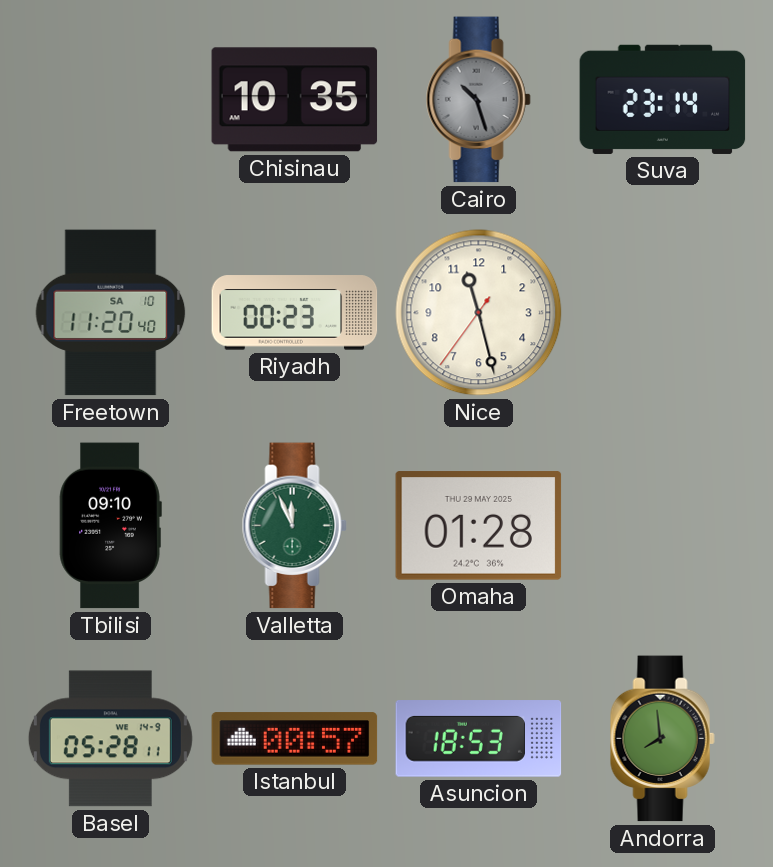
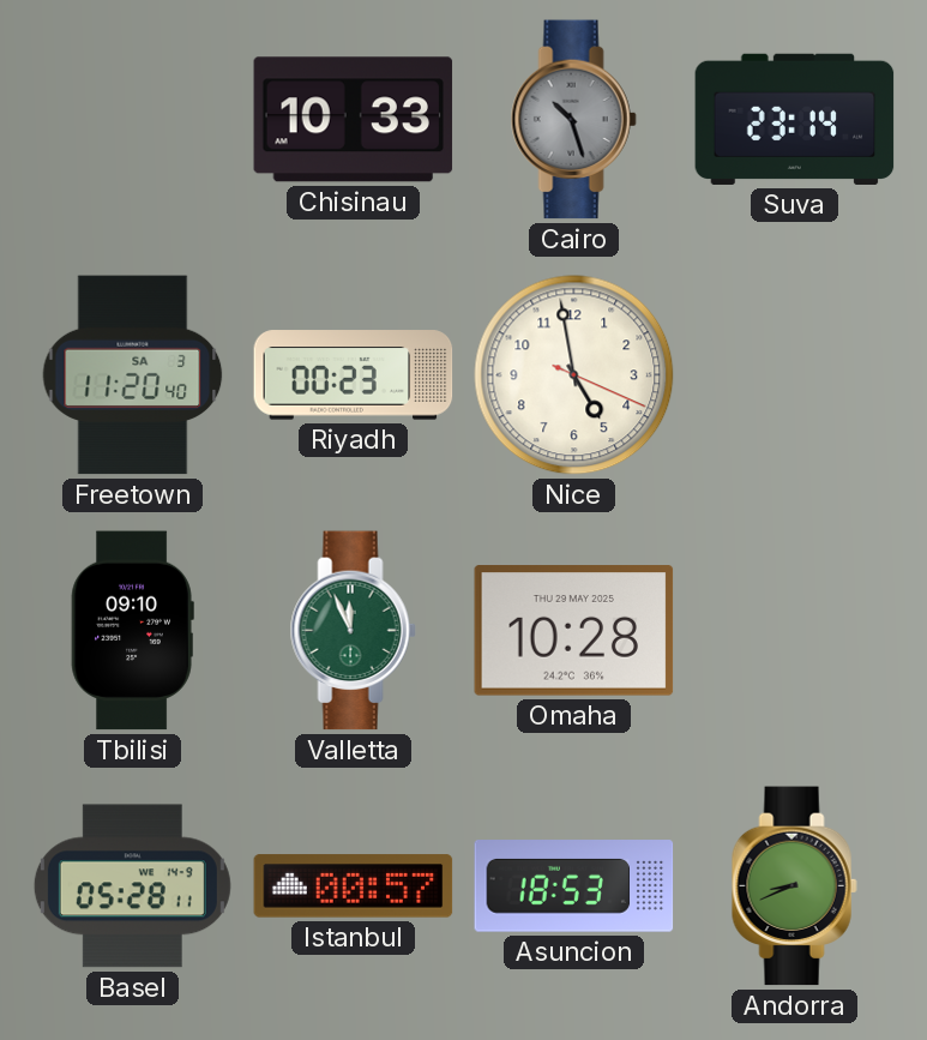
Chisinau: 10:35 -> 10:33 (354, 120)
Freetown date: SA 10 -> SA 3 (133, 375)
Nice: 11:27 -> 4:58 (574, 375)
Omaha: 01:28 -> 10:28 (574, 631)
Andorra: 7:59 -> 8:41 (794, 886)
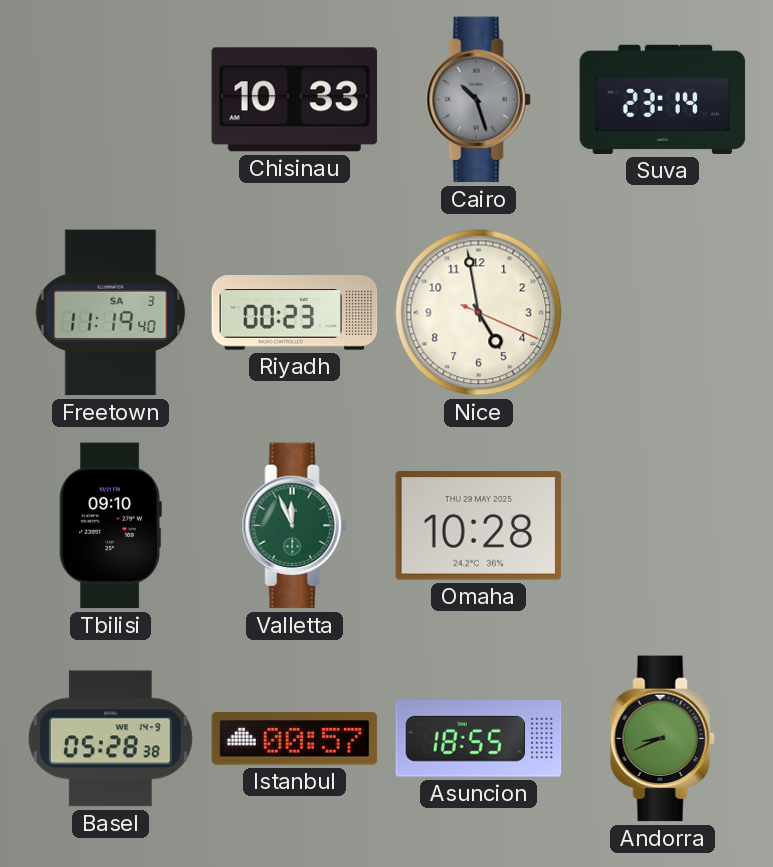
Freetown: 11:20 -> 11:19 (111, 313)
Basel: 05:28:11 -> 05:28:38 (110, 739)
Asuncion: 18:53 -> 18:55 (479, 739)
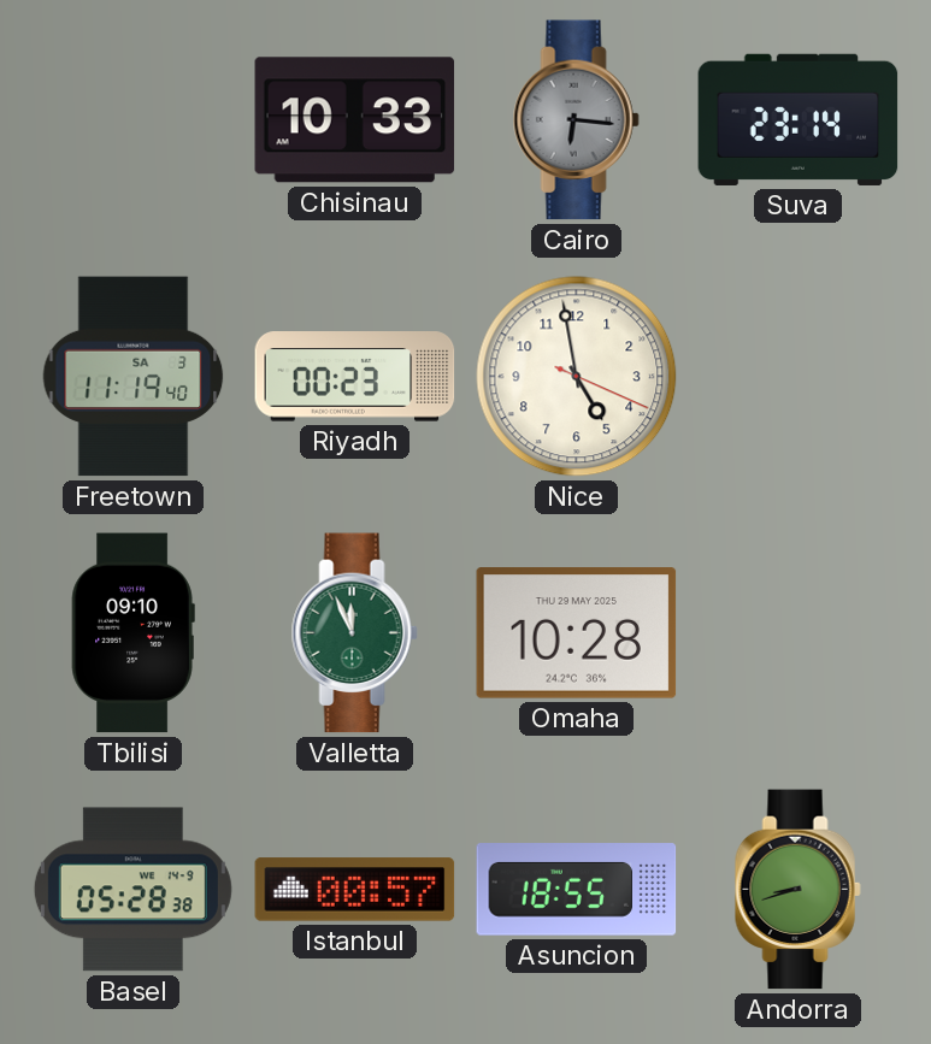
Cairo: 10:27 -> 6:16 (576, 120)
Andorra: 8:41 -> 8:42 (797, 890)
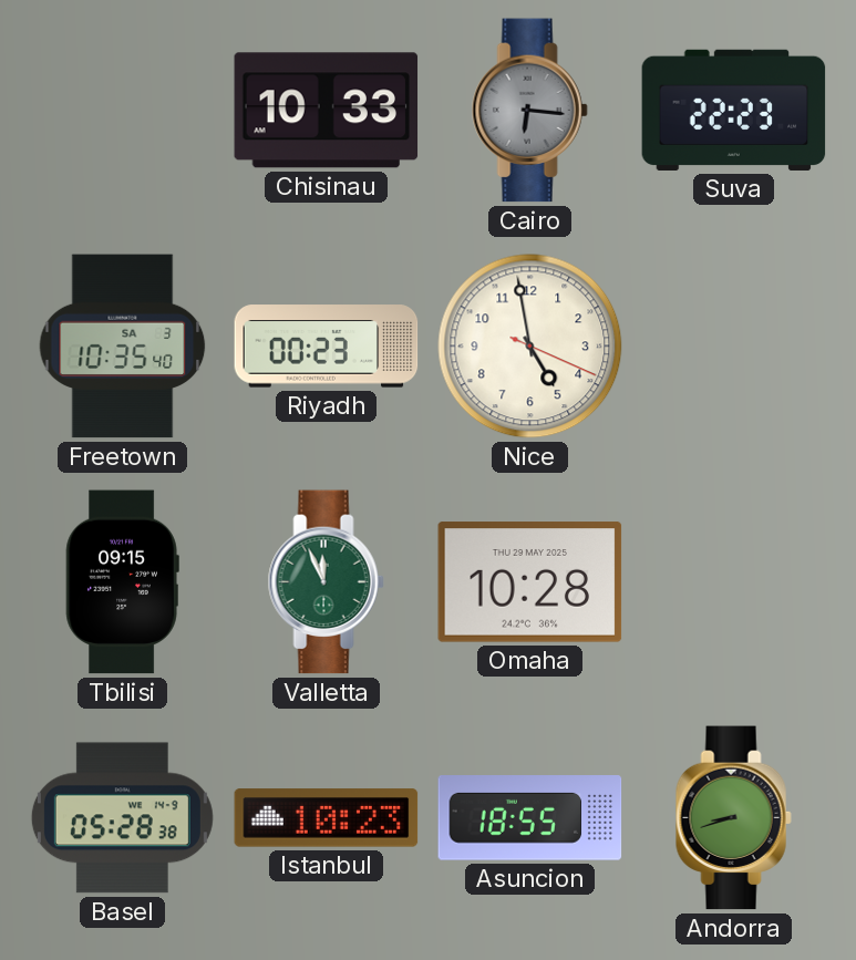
Suva: 23:14 -> 22:23 (734, 110)
Freetown: 11:19 -> 10:35 (123, 347)
Tbilisi: 09:10 -> 09:15 (122, 582)
Istanbul: 00:57 -> 10:23 (327, 818)
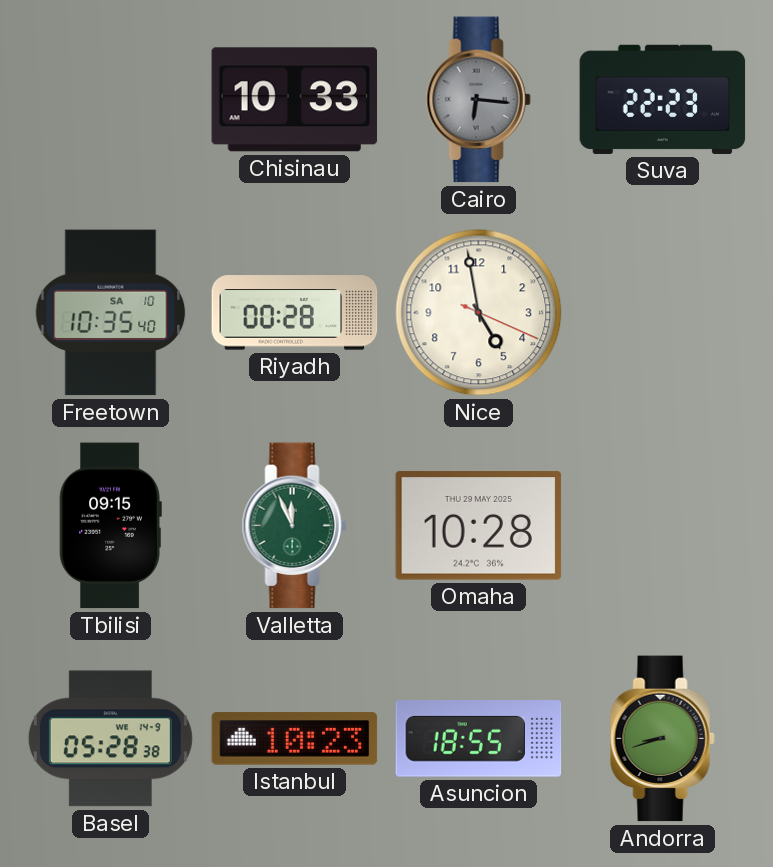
Freetown date: SA 3 -> SA 10 (111, 313)
Riyadh: 00:23 -> 00:28 (295, 313)
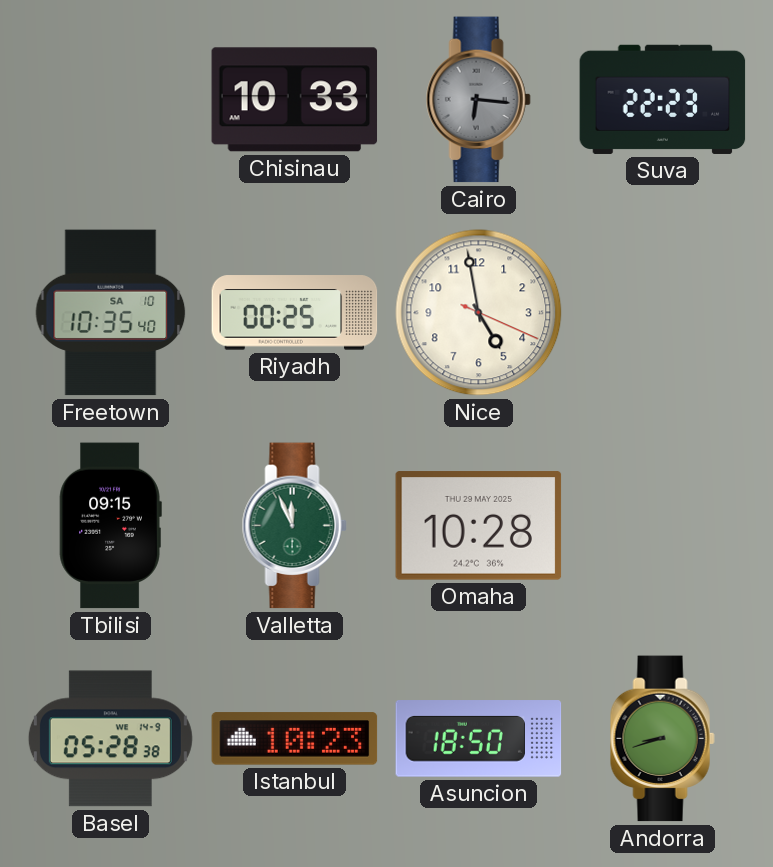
Riyadh: 00:28 -> 00:25 (295, 313)
Asuncion: 18:55 -> 18:50 (479, 739)
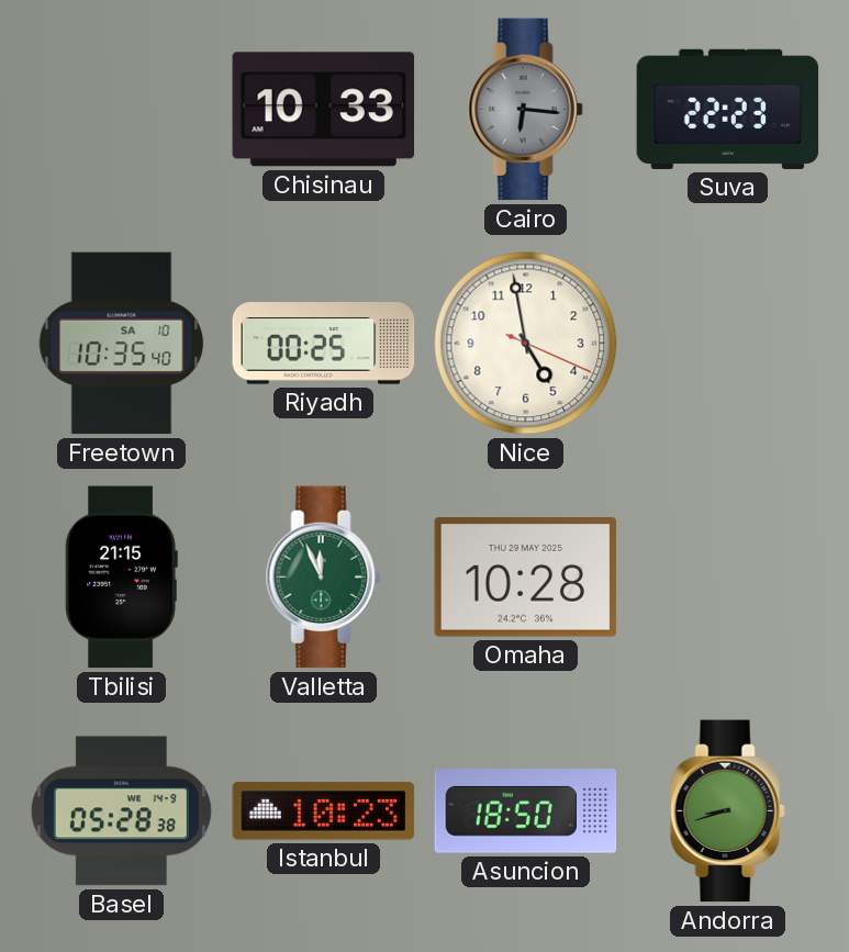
Tbilisi: 09:15 -> 21:15 (121, 578)
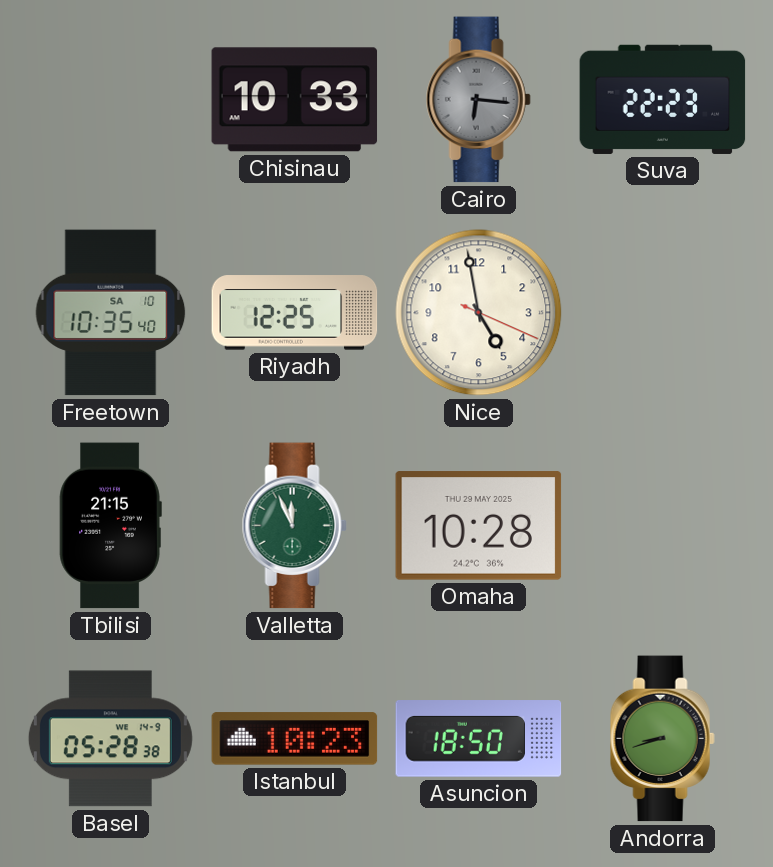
Riyadh: 00:25 -> 12:25 (295, 313)
